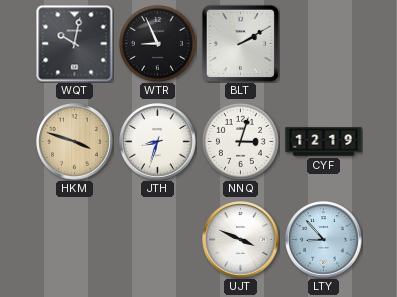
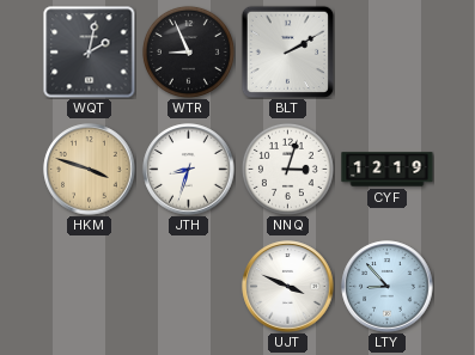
WQT: 10:02 -> 2:02 (90, 53)
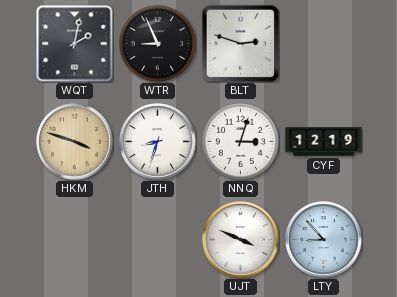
BLT: 2:10 -> 2:48 (240, 43)
